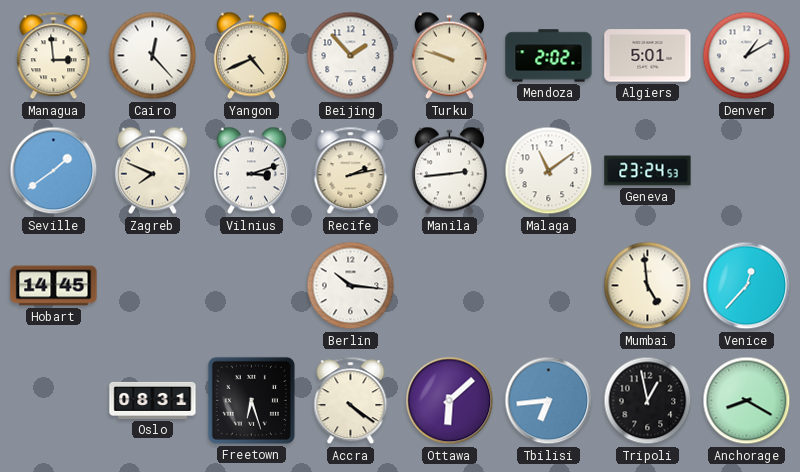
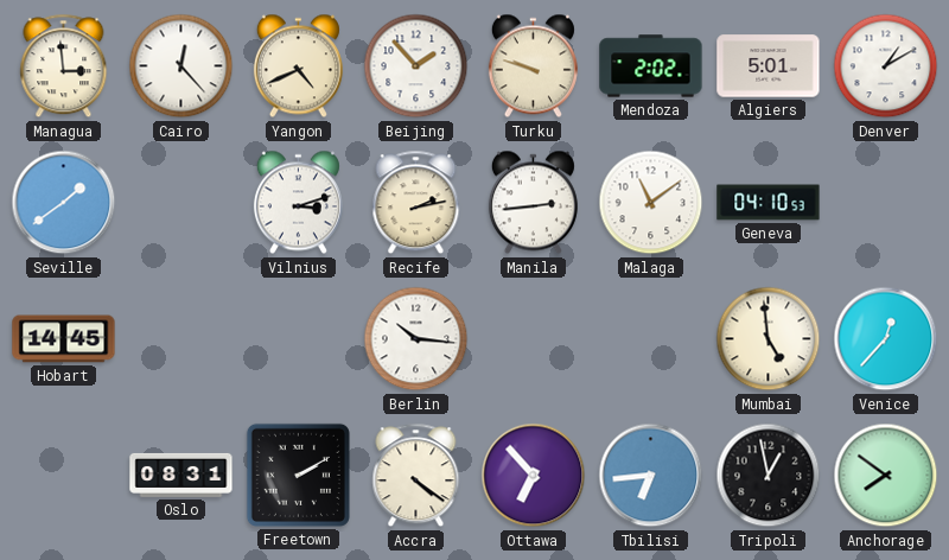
Zagreb: 7:49 -> none (152, 171)
Geneva: 23:24 -> 04:10 (769, 203)
Freetown: 6:27 -> 2:10 (298, 475)
Ottawa: 6:08 -> 6:53 (534, 476)
Anchorage: 8:20 -> 7:51 (886, 476)
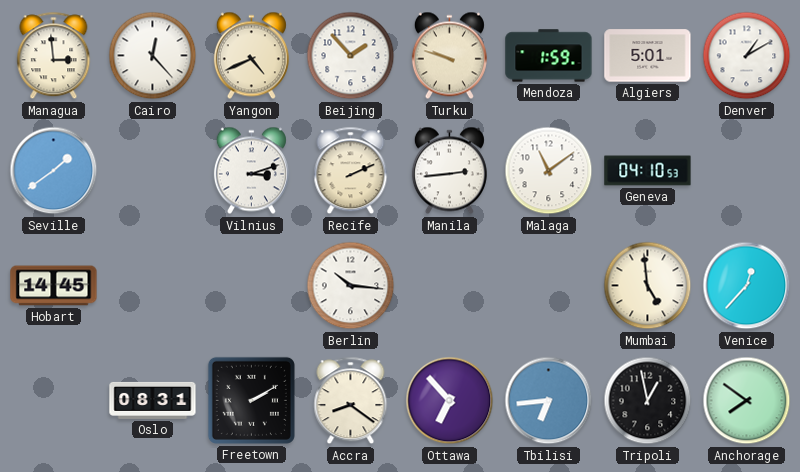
Mendoza: 2:02 -> 1:59 (549, 56)
Recife: 2:13 -> 2:11 (351, 171)
Accra: 4:21 -> 8:21 (351, 401)
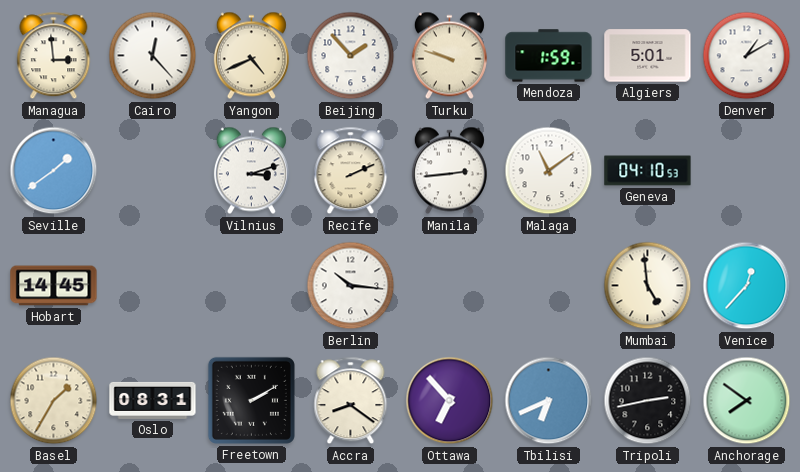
Basel: none -> 1:35 (54, 401)
Tbilisi: 6:44 -> 6:41 (549, 401)
Tripoli: 12:58 -> 2:43 (648, 401)
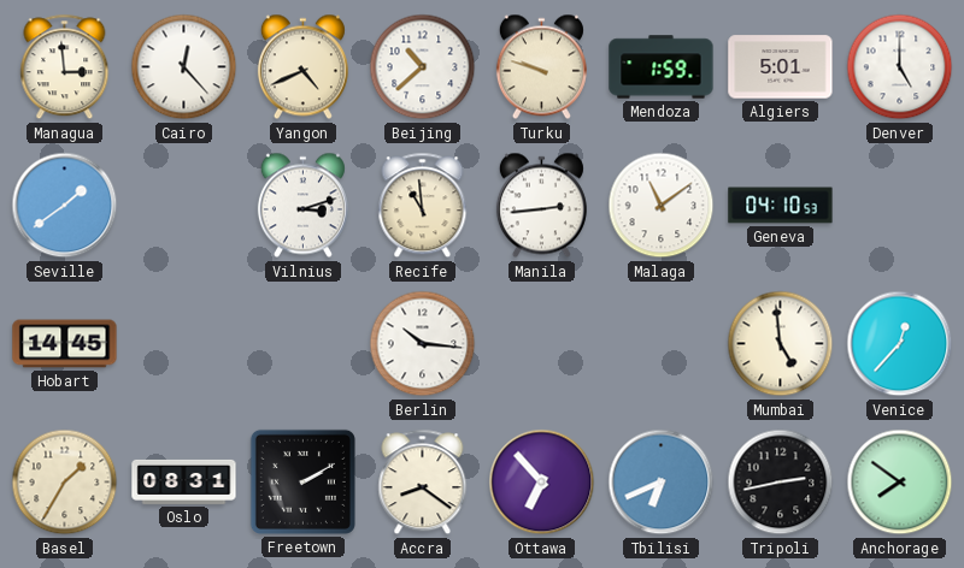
Beijing: 1:53 -> 10:38 (423, 67)
Denver: 1:10 -> 5:00 (900, 67)
Recife: 2:11 -> 10:59 (423, 206)
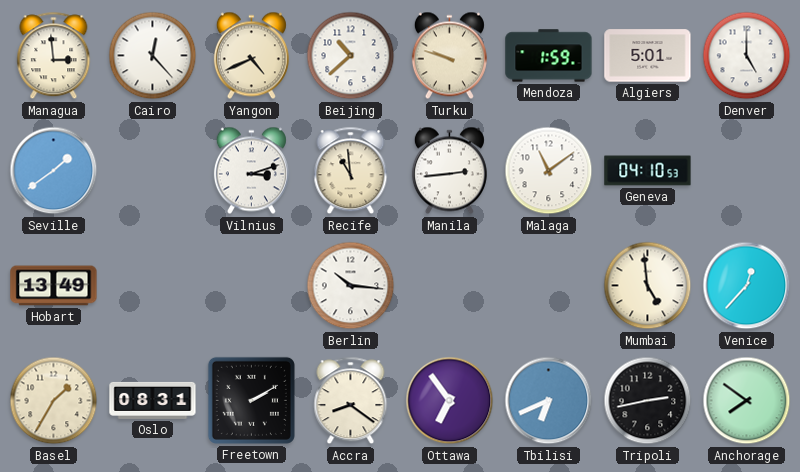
Hobart: 14:45 -> 13:49 (54, 286)
Ottawa: 6:53 -> 6:54 (450, 401)
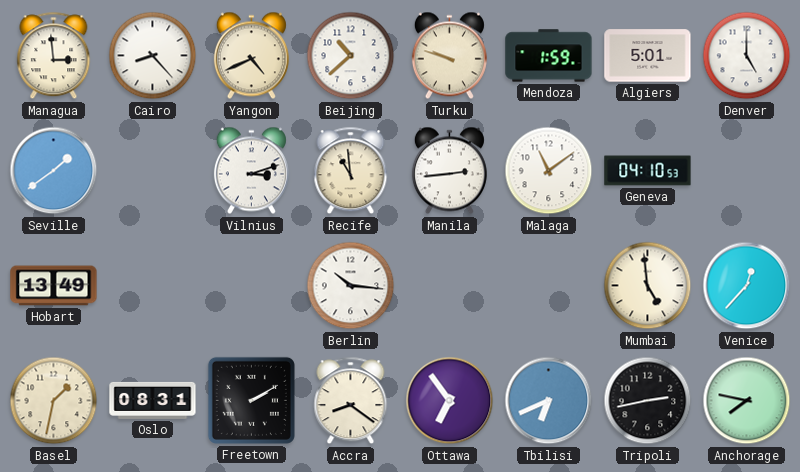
Cairo: 12:23 -> 8:23 (153, 56)
Basel: 1:35 -> 1:32 (54, 401)
Anchorage: 7:51 -> 7:47 (747, 401)
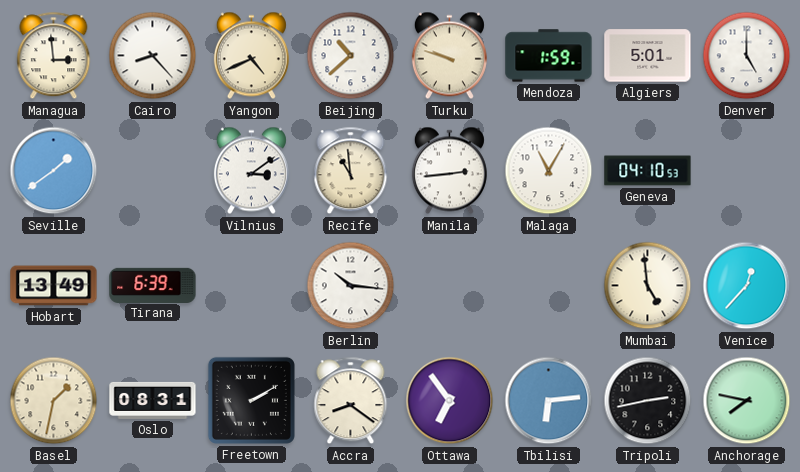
Vilnius: 3:12 -> 3:09 (251, 171)
Malaga: 11:09 -> 11:05 (549, 171)
Tirana: none -> 6:39 (153, 285)
Tbilisi: 6:41 -> 6:14 (549, 401)
